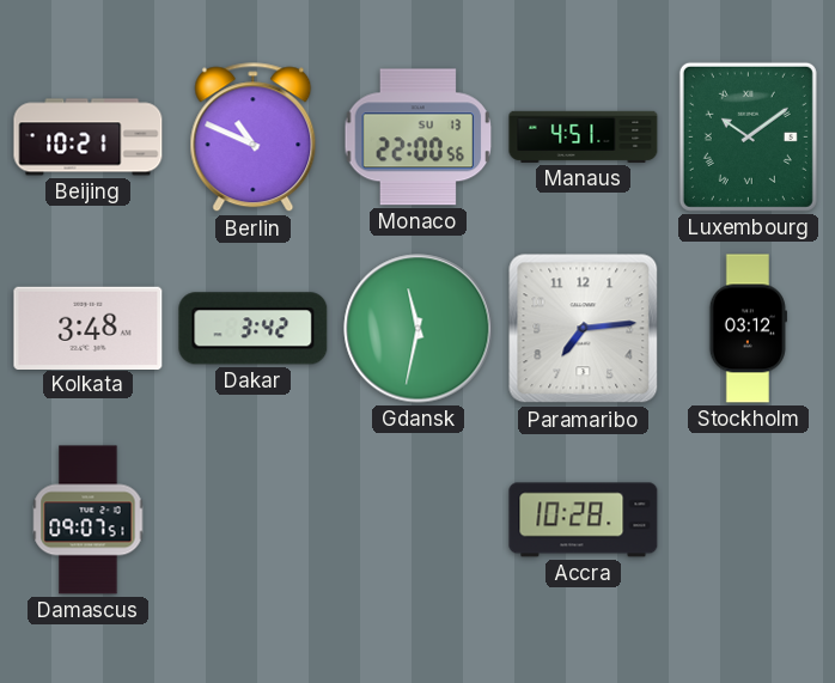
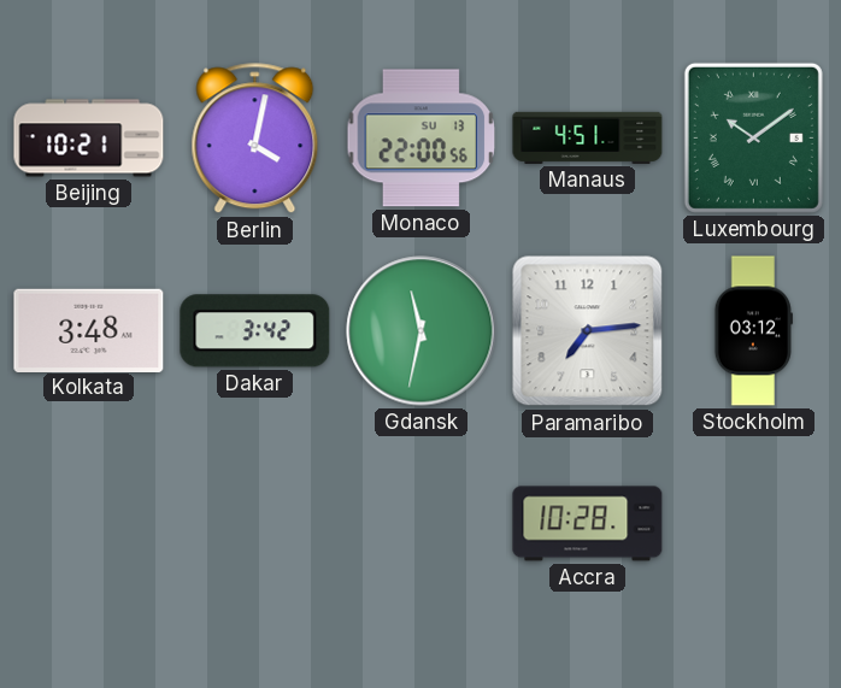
Berlin: 10:49 -> 4:02 (255, 139)
Damascus: 09:07 -> none (89, 520)
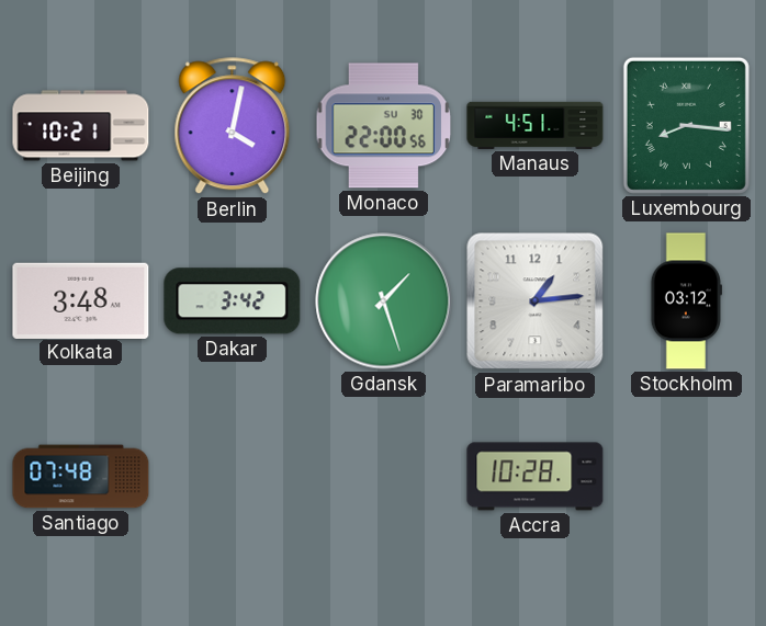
Monaco date: SU 13 -> SU 30 (384, 126)
Luxembourg: 10:09 -> 8:16 (686, 125)
Gdansk: 11:32 -> 1:27 (384, 301)
Paramaribo: 7:14 -> 1:14 (536, 301)
Santiago: none -> 07:48 (81, 477)
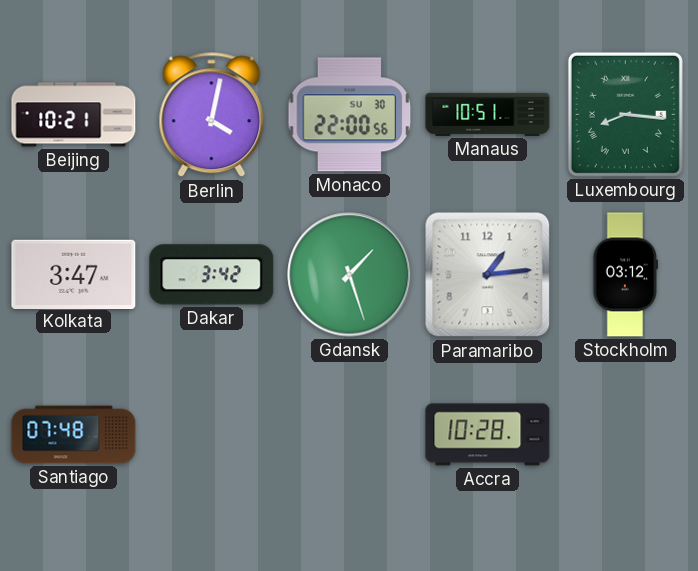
Manaus: 4:51 -> 10:51 (488, 114)
Kolkata: 3:48 -> 3:47 (74, 274)
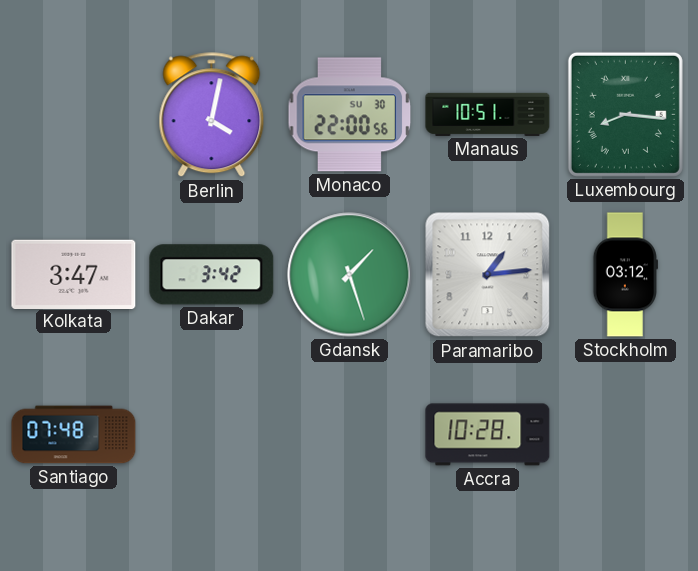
Beijing: 10:21 -> none (74, 115)
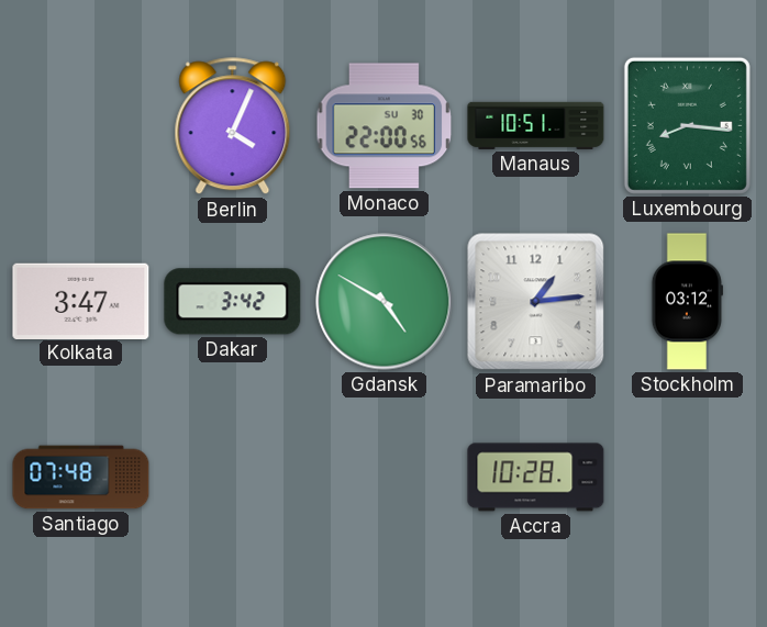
Berlin: 4:02 -> 4:04 (233, 126)
Gdansk: 1:27 -> 4:50 (385, 302)
